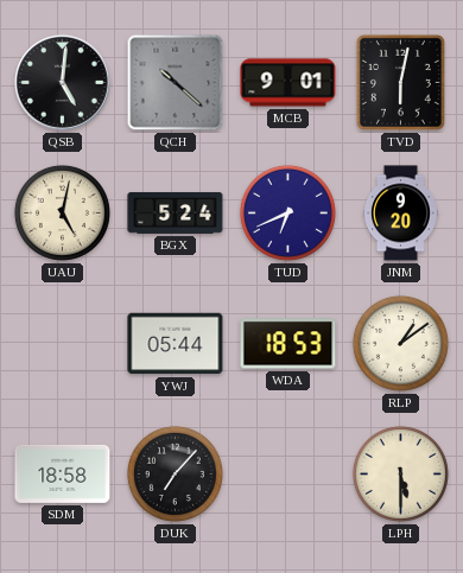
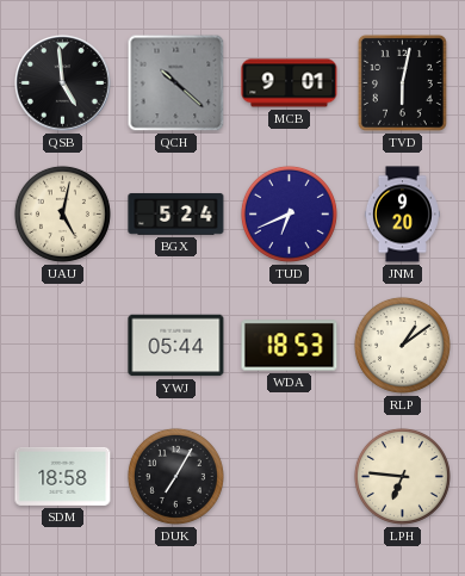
QSB: 5:01 -> 4:59 (63, 83)
DUK: 7:07 -> 7:05 (175, 476)
LPH: 5:30 -> 6:46 (402, 476)
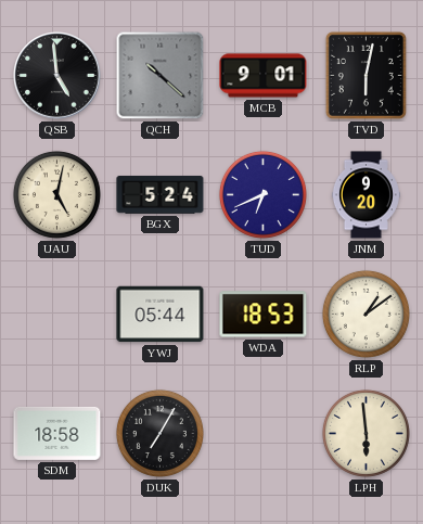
LPH: 6:46 -> 5:59 (366, 433)
